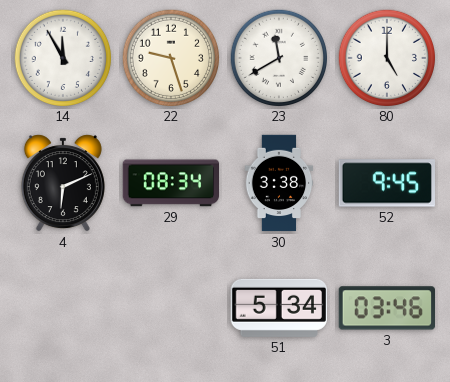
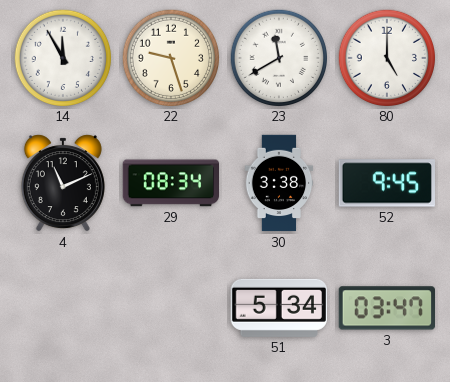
4: 6:11 -> 11:11 (63, 183)
3: 03:46 -> 03:47 (386, 308)
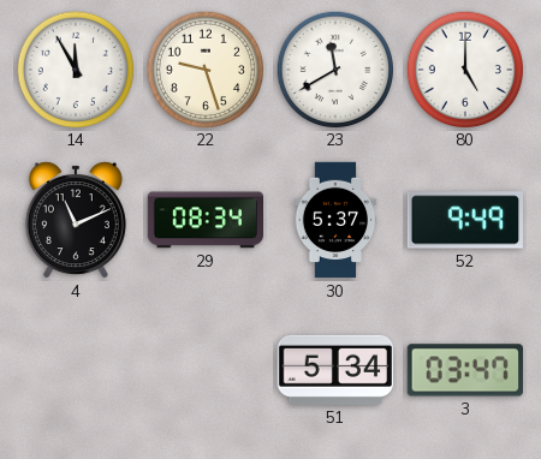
30: 3:38 -> 5:37 (335, 220)
52: 9:45 -> 9:49 (464, 220)
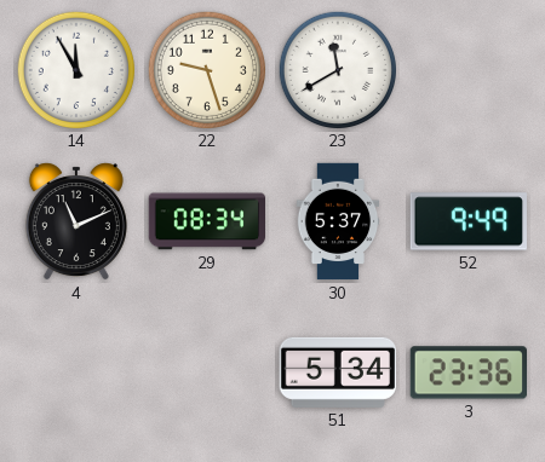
80: 5:00 -> none (464, 68)
3: 03:47 -> 23:36 (467, 373)
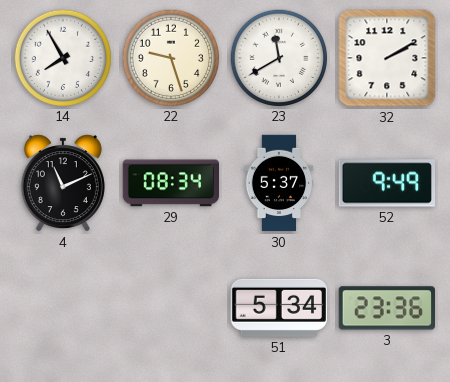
14: 11:55 -> 7:55 (62, 57)
32: none -> 2:10 (387, 58)
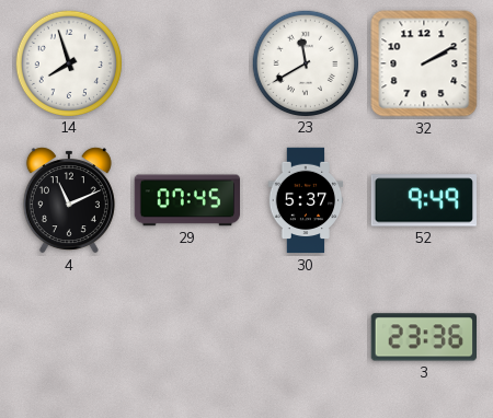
14: 7:55 -> 7:57 (68, 62)
22: 9:27 -> none (170, 57)
29: 08:34 -> 07:45 (186, 200)
51: 5:34 -> none (278, 308)
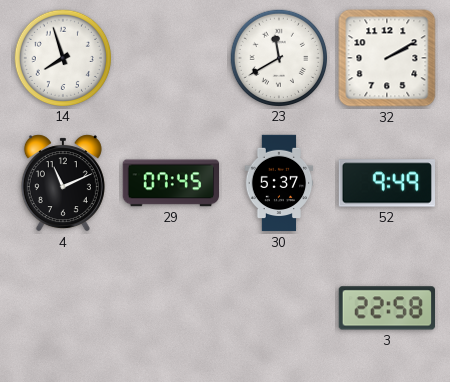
3: 23:36 -> 22:58 (386, 308)
